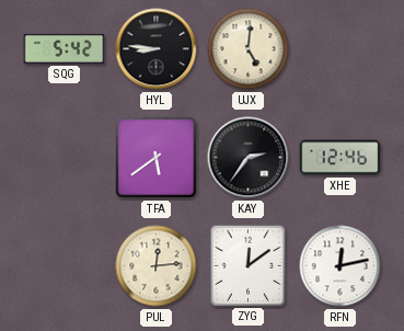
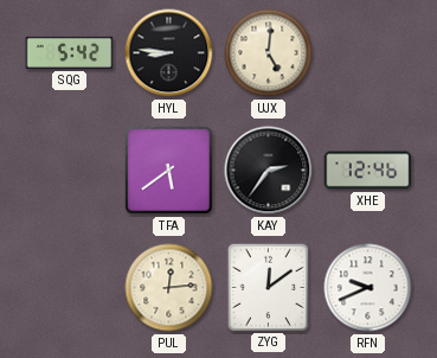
RFN: 12:13 -> 9:41 (368, 288)
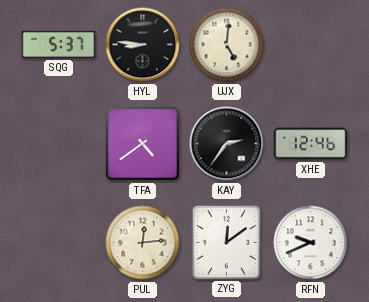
SQG: 5:42 -> 5:37 (59, 44)
TFA: 5:39 -> 4:39 (143, 144)
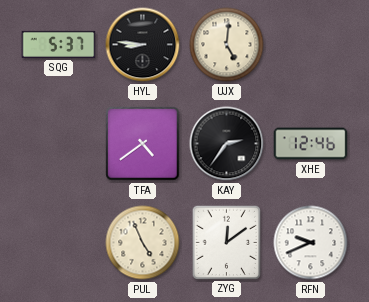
PUL: 12:14 -> 4:56 (143, 243)
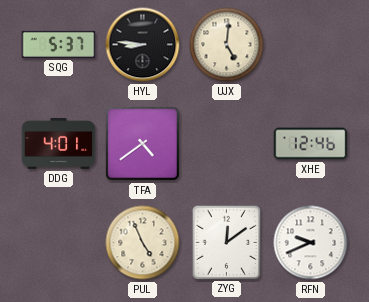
DDG: none -> 4:01 (59, 143)
KAY: 2:36 -> none (227, 144)
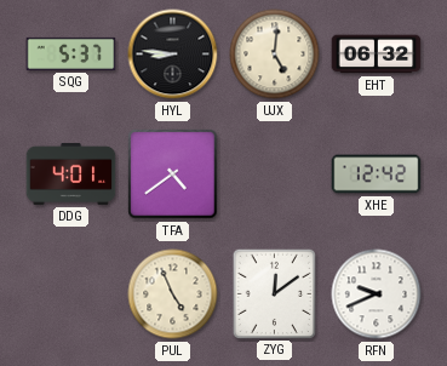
EHT: none -> 06:32 (377, 55)
XHE: 12:46 -> 12:42 (377, 175)
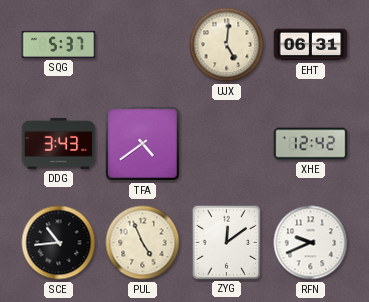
HYL: 8:46 -> none (173, 55)
EHT: 06:32 -> 06:31 (311, 45)
DDG: 4:01 -> 3:43 (59, 143)
SCE: none -> 10:44 (59, 243)
